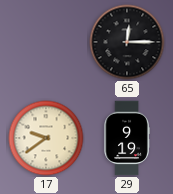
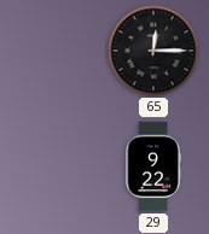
17: 9:39 -> none (46, 138)
29: 9:19 -> 9:22 (153, 166)
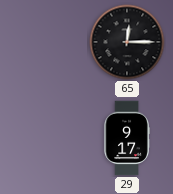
29: 9:22 -> 9:17 (127, 138)
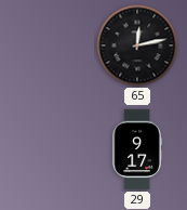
65: 12:15 -> 12:13 (137, 45)
